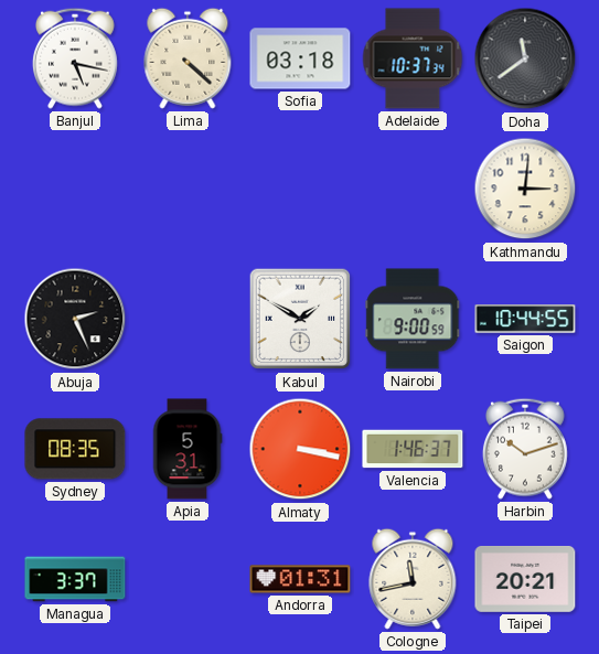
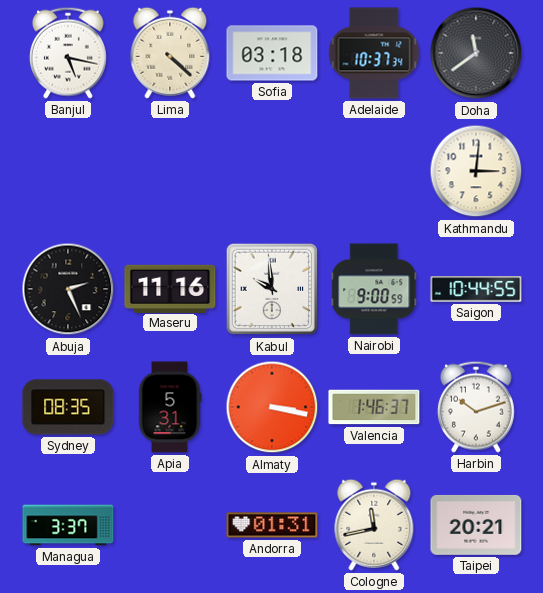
Maseru: none -> 11:16 (170, 288)
Kabul: 1:50 -> 9:59 (272, 289)
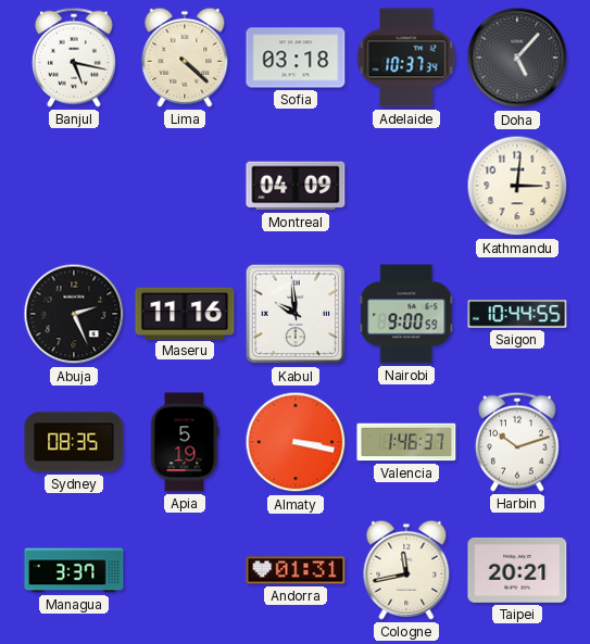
Doha: 11:39 -> 5:07 (517, 58)
Montreal: none -> 04:09 (296, 186)
Apia: 5:31 -> 5:19 (185, 442)
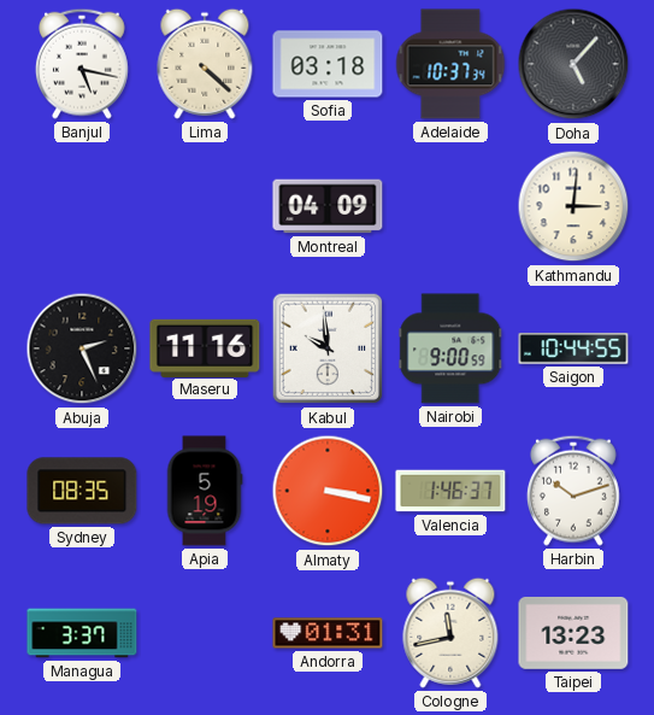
Taipei: 20:21 -> 13:23 (573, 633)
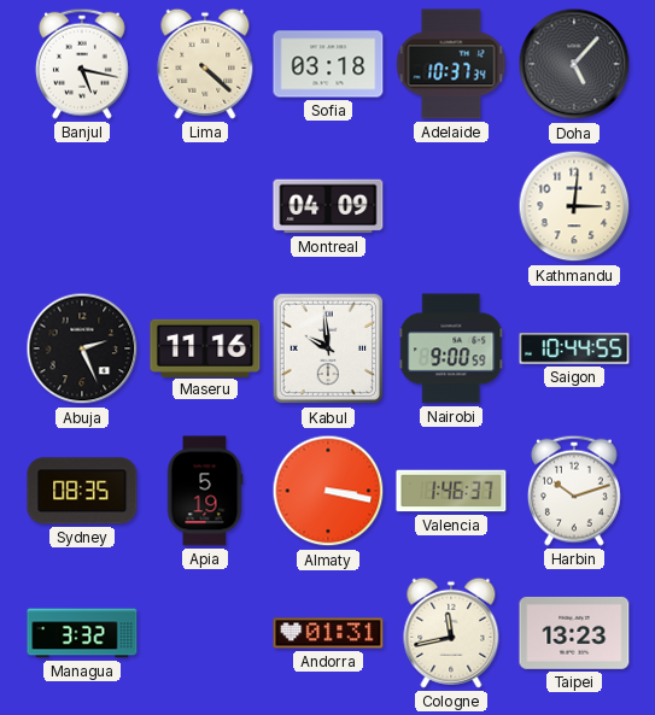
Managua: 3:37 -> 3:32 (82, 633)
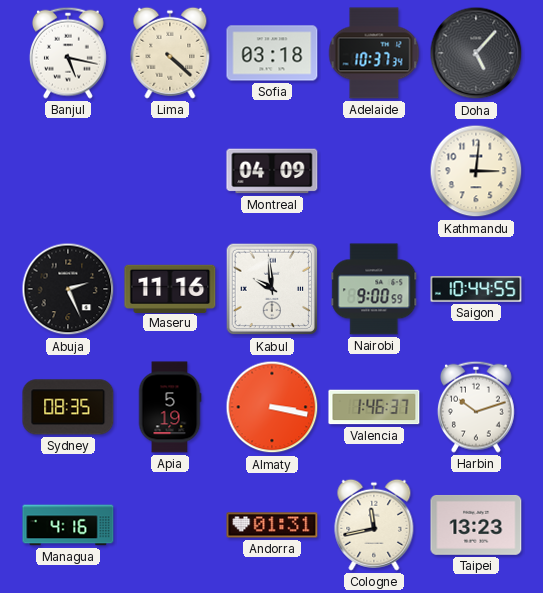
Managua: 3:32 -> 4:16 (68, 525)
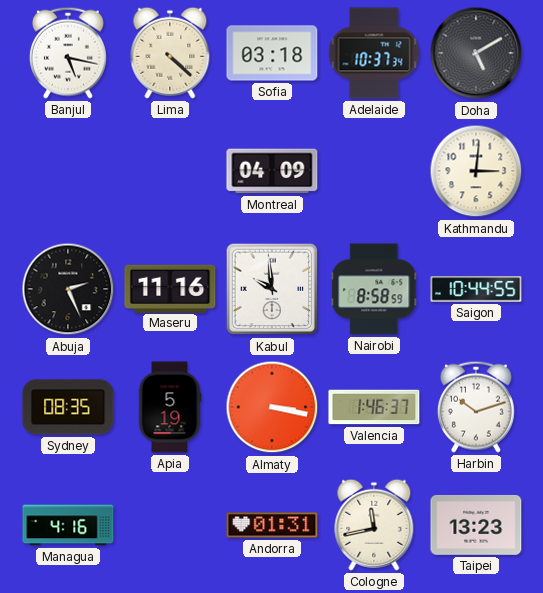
Doha: 5:07 -> 5:10 (476, 53)
Nairobi: 9:00 -> 8:58 (374, 289)
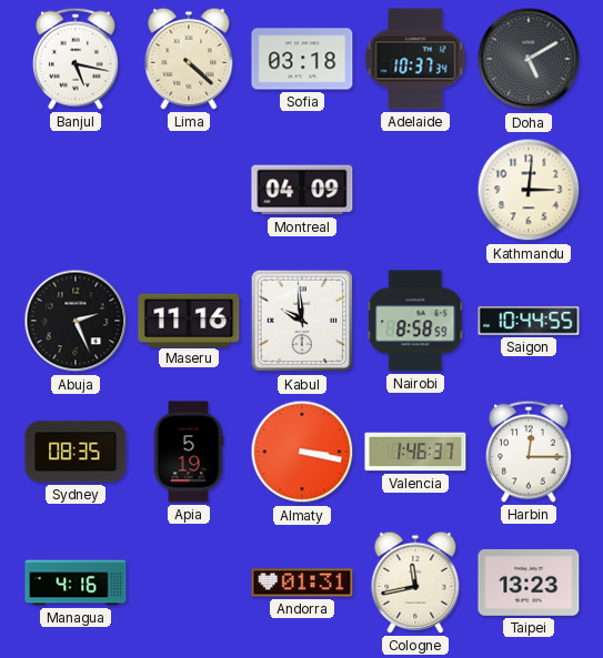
Harbin: 10:12 -> 12:15 (529, 452)
